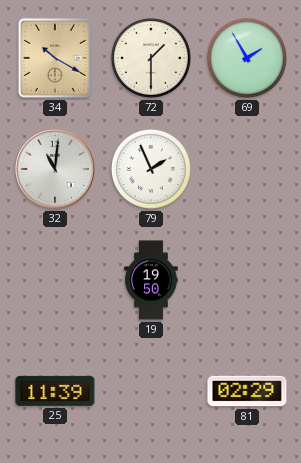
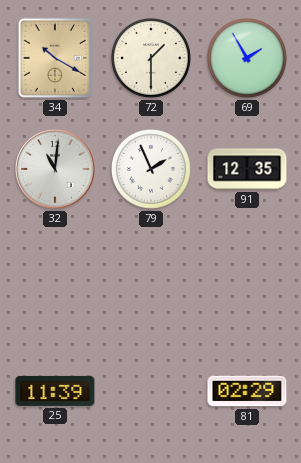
91: none -> 12:35 (247, 169)
19: 19:50 -> none (151, 280)
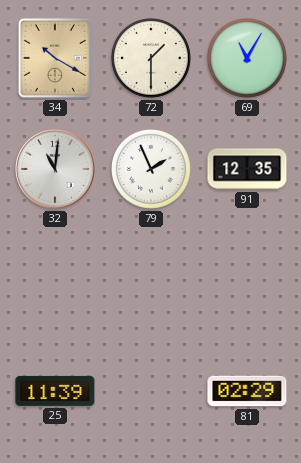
69: 1:55 -> 11:05 (247, 58)
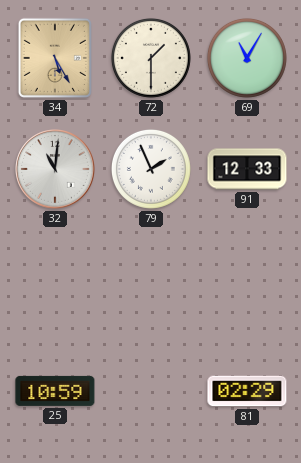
34: 10:20 -> 5:25 (55, 58)
91: 12:35 -> 12:33 (247, 169)
25: 11:39 -> 10:59 (55, 391)
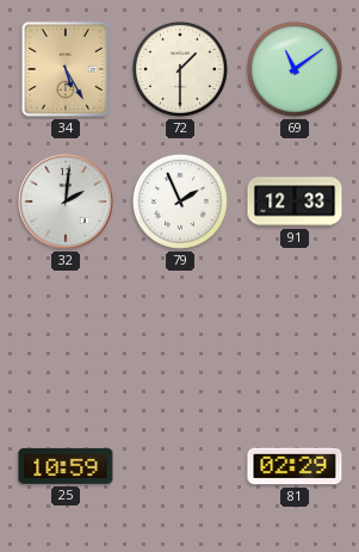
69: 11:05 -> 11:09 (295, 69)
32: 11:01 -> 2:01 (66, 201)
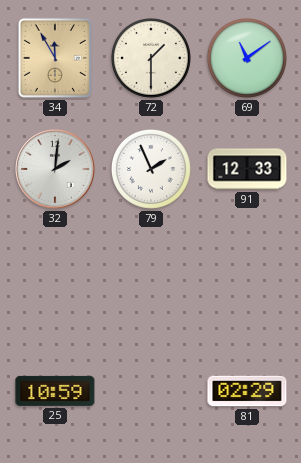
34: 5:25 -> 11:55 (55, 58)
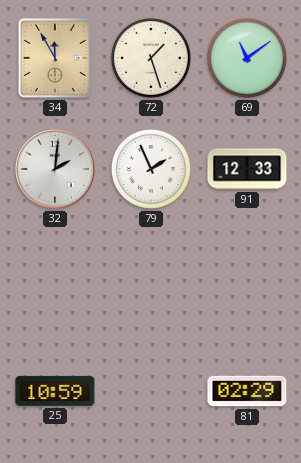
72: 1:30 -> 1:27 (151, 58)
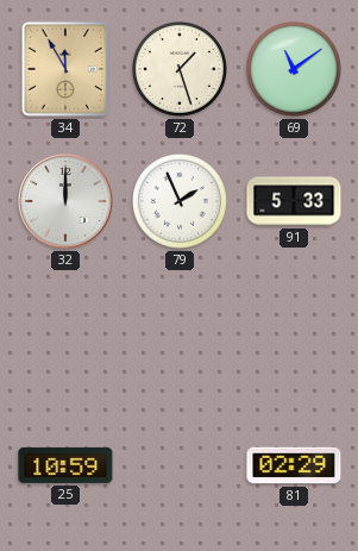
32: 2:01 -> 12:00 (65, 201)
91: 12:33 -> 5:33 (294, 201)
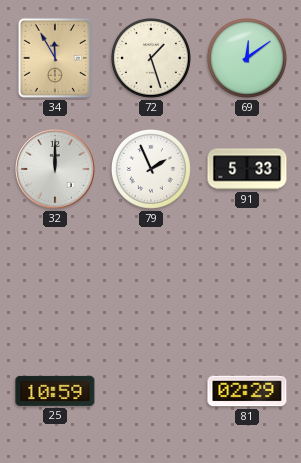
69: 11:09 -> 12:09 (247, 58)
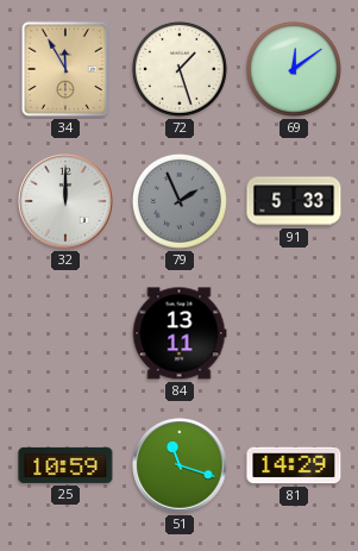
79 dial: white -> grey (180, 201)
84: none -> 13:11 (180, 333)
51: none -> 11:18 (180, 465)
81: 02:29 -> 14:29 (294, 465)
